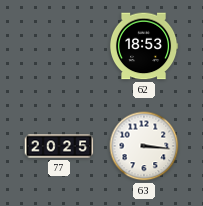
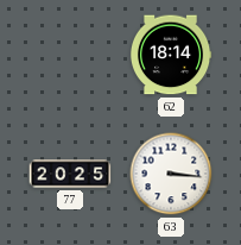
62: 18:53 -> 18:14 (171, 55)
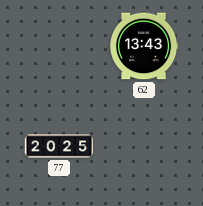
62: 18:14 -> 13:43 (144, 46)
63: 3:16 -> none (171, 174)
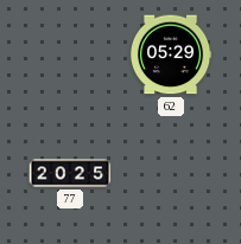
62: 13:43 -> 05:29 (171, 54)
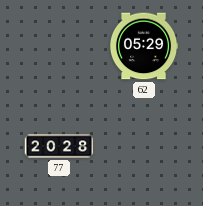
77: 20:25 -> 20:28 (59, 146)
